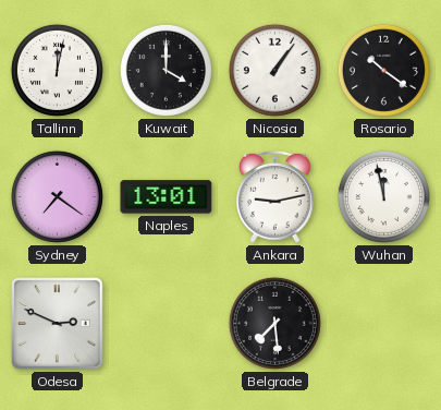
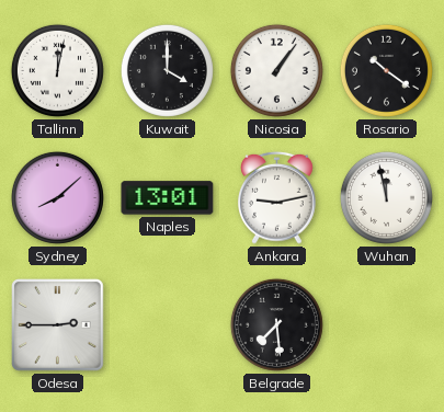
Sydney: 7:21 -> 8:08 (57, 197)
Odesa: 2:49 -> 2:45 (58, 325)
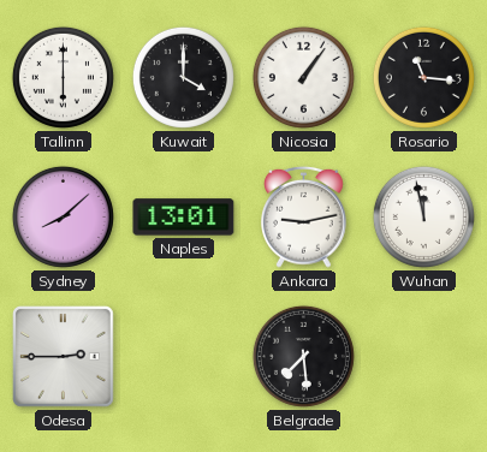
Tallinn: 12:02 -> 6:00 (63, 77)
Rosario: 10:21 -> 11:16 (423, 77)
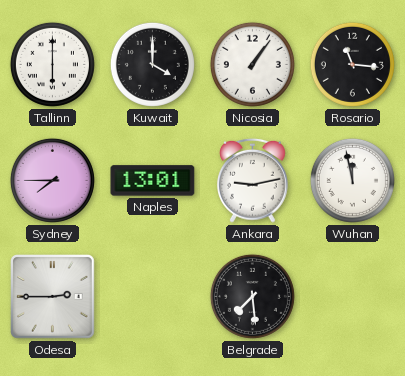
Sydney: 8:08 -> 7:45 (52, 180)
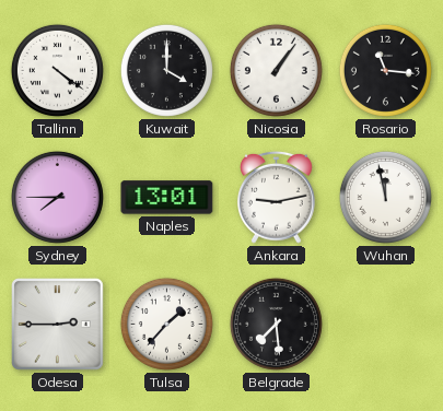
Tallinn: 6:00 -> 4:21 (57, 70)
Tulsa: none -> 1:37 (166, 324)
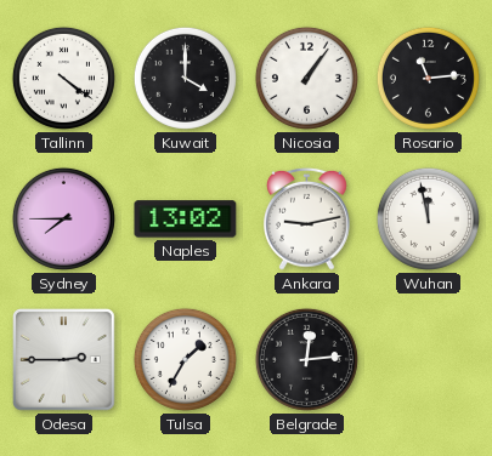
Rosario: 11:16 -> 11:14 (428, 78)
Naples: 13:01 -> 13:02 (186, 220)
Tulsa: 1:37 -> 1:35 (185, 359)
Belgrade: 7:29 -> 12:14 (306, 359)
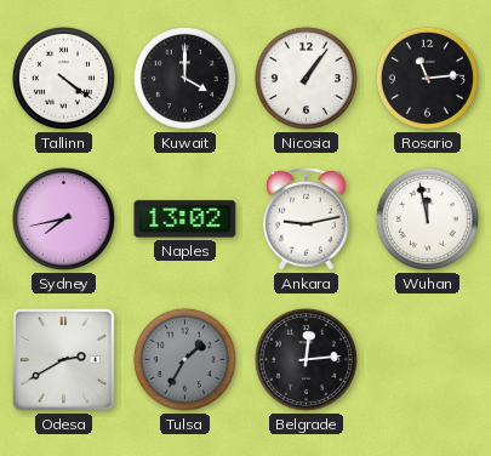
Sydney: 7:45 -> 7:43 (63, 218)
Odesa: 2:45 -> 2:40 (64, 360)
Tulsa dial: white -> grey (184, 359)
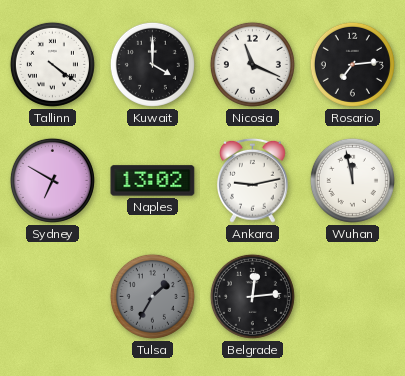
Nicosia: 1:06 -> 11:19 (252, 64)
Rosario: 11:14 -> 7:14 (352, 64)
Sydney: 7:43 -> 6:50 (52, 180)
Odesa: 2:40 -> none (64, 360)
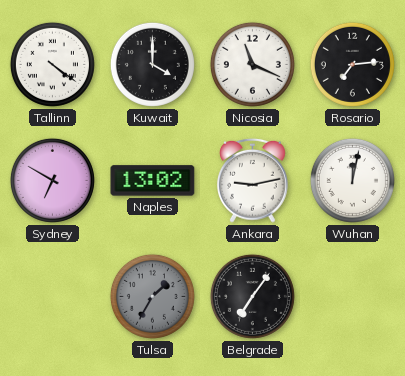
Wuhan: 11:58 -> 12:02 (352, 180)
Belgrade: 12:14 -> 7:06 (252, 296)
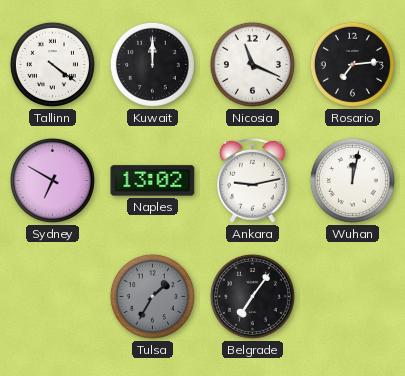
Kuwait: 4:00 -> 12:00 (152, 64)
